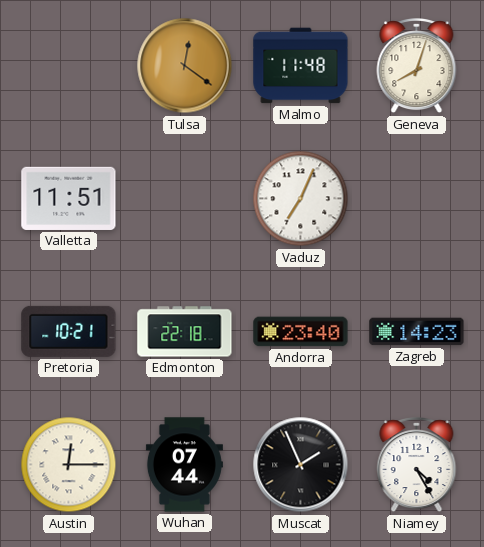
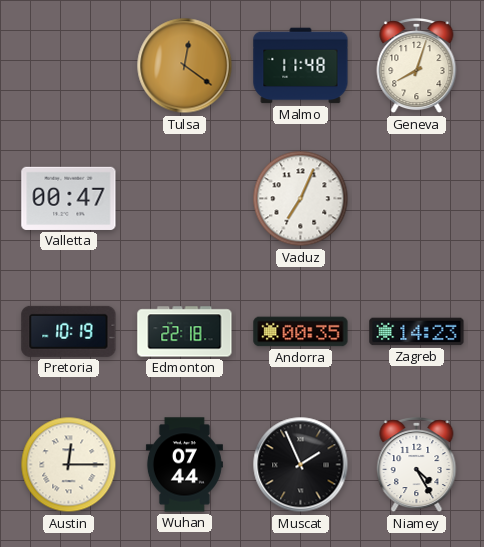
Valletta: 11:51 -> 00:47 (69, 198)
Pretoria: 10:21 -> 10:19 (69, 331)
Andorra: 23:40 -> 00:35 (301, 332)
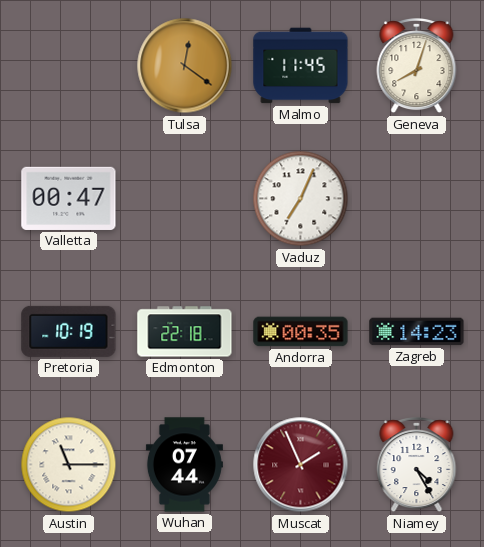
Malmo: 11:48 -> 11:45 (301, 66)
Austin: 12:15 -> 11:15 (69, 465)
Muscat dial: black -> burgundy (301, 465)
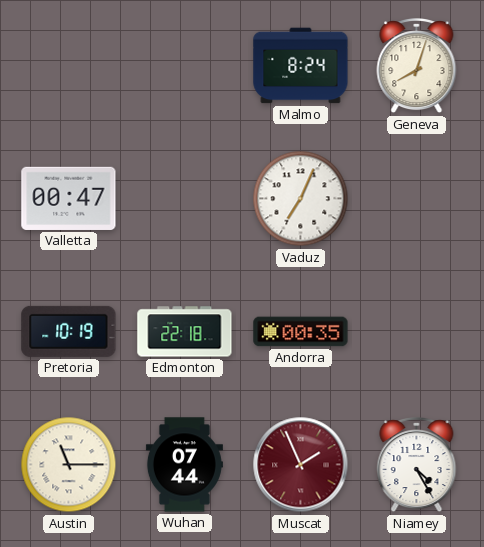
Tulsa: 12:21 -> none (185, 66)
Malmo: 11:45 -> 8:24 (301, 66)
Zagreb: 14:23 -> none (417, 332)
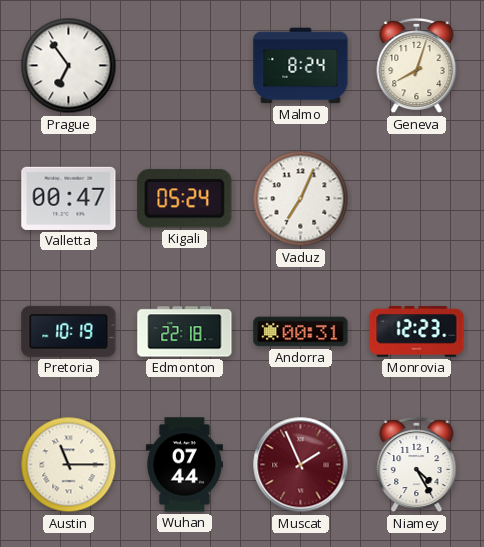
Prague: none -> 6:54 (69, 66)
Kigali: none -> 05:24 (185, 199)
Andorra: 00:35 -> 00:31 (301, 332)
Monrovia: none -> 12:23 (417, 332)
